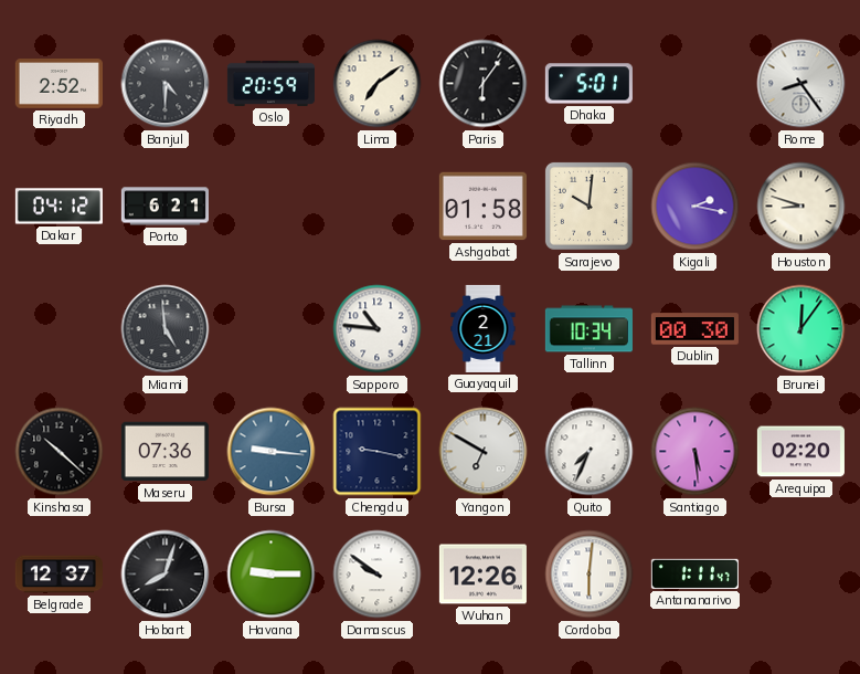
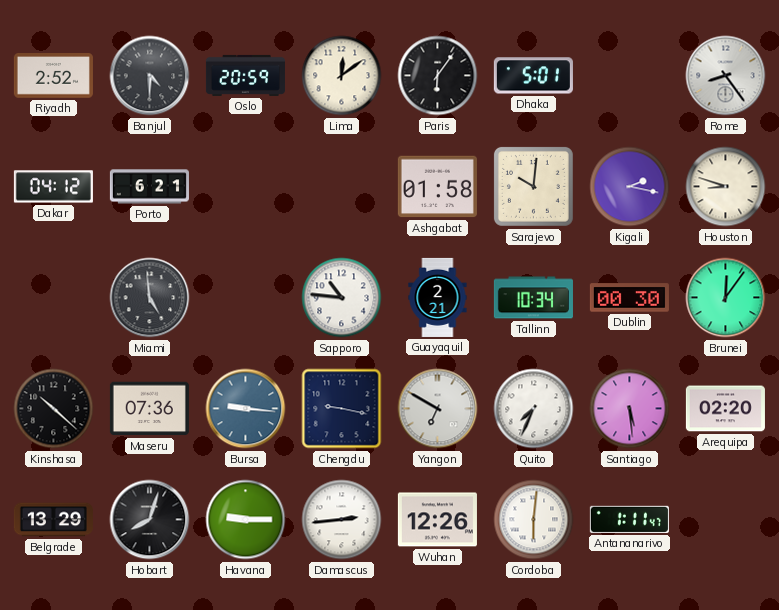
Lima: 7:09 -> 12:09 (342, 76)
Belgrade: 12:37 -> 13:29 (53, 520)
Damascus: 9:51 -> 2:44 (342, 520)
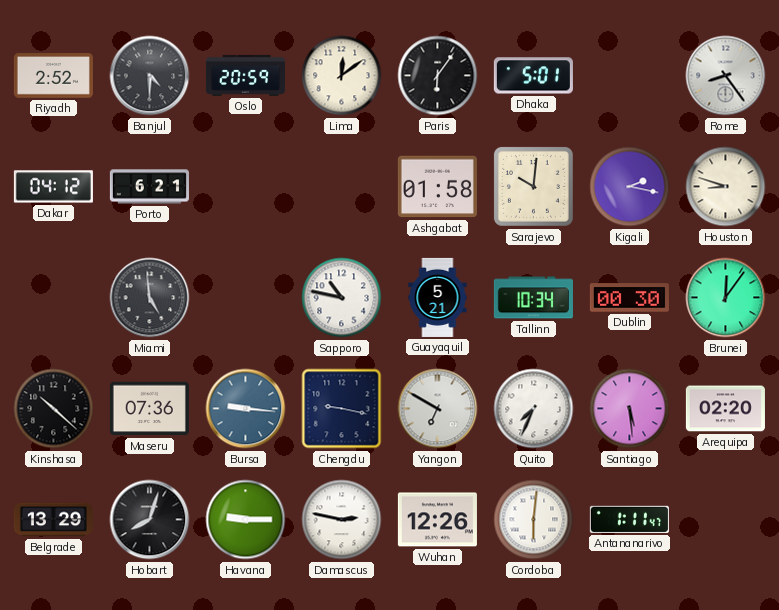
Sapporo: 10:46 -> 10:47 (342, 298)
Guayaquil: 2:21 -> 5:21 (438, 297)
Damascus: 2:44 -> 2:47 (342, 520)
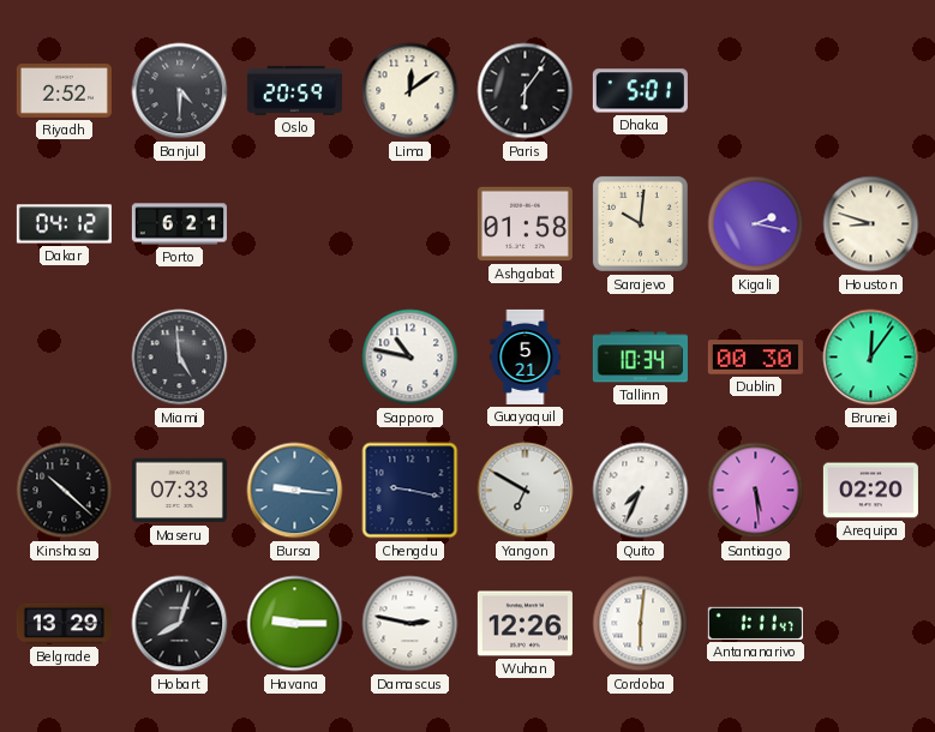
Rome: 8:24 -> none (726, 76)
Maseru: 07:36 -> 07:33 (179, 491)
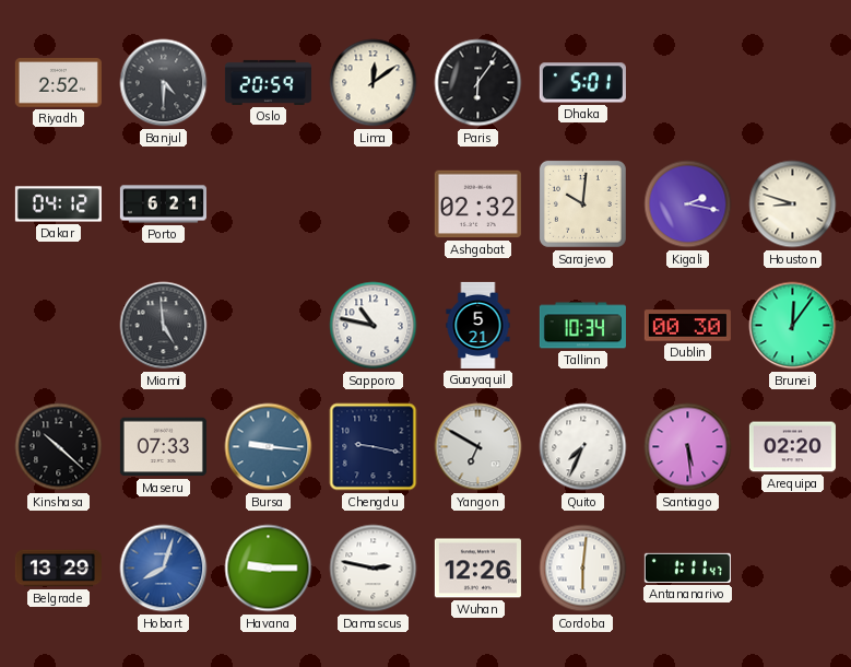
Ashgabat: 01:58 -> 02:32 (477, 204)
Hobart dial: black -> blue (164, 569)
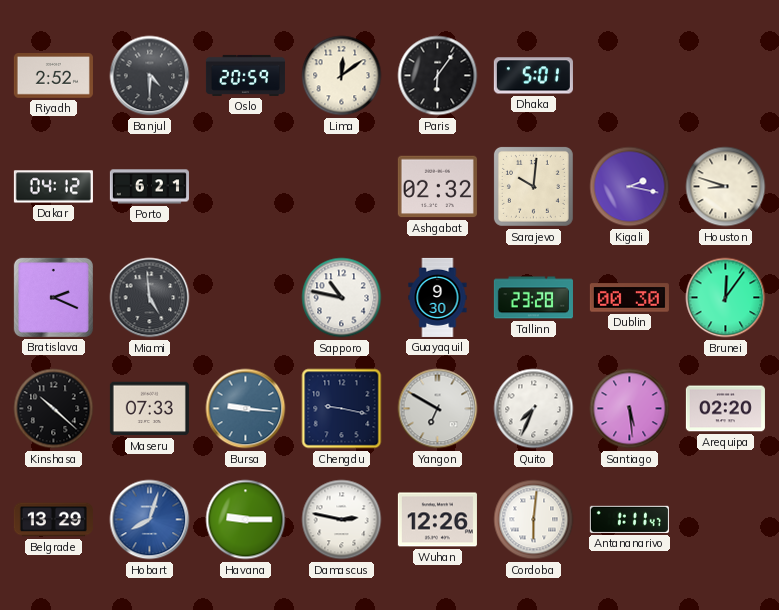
Bratislava: none -> 2:19 (53, 297)
Guayaquil: 5:21 -> 9:30 (438, 297)
Tallinn: 10:34 -> 23:28 (533, 298)
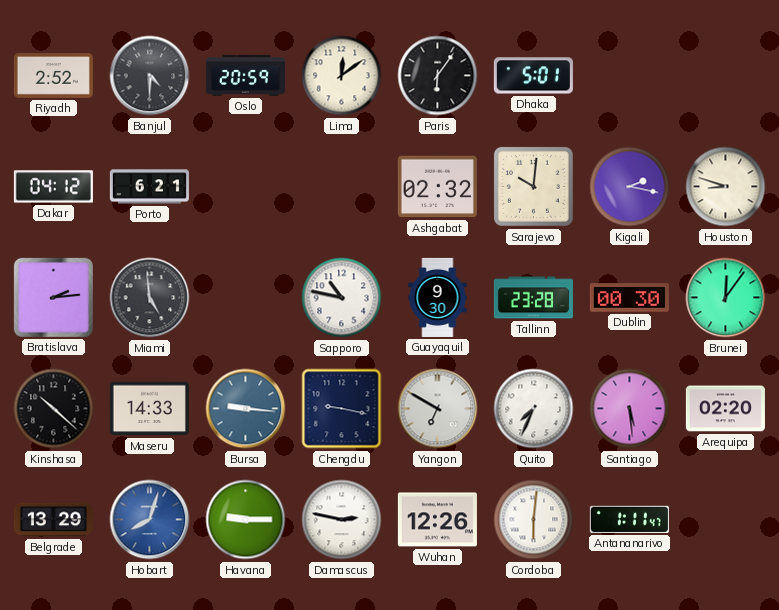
Bratislava: 2:19 -> 2:14 (53, 297)
Maseru: 07:33 -> 14:33 (149, 409)
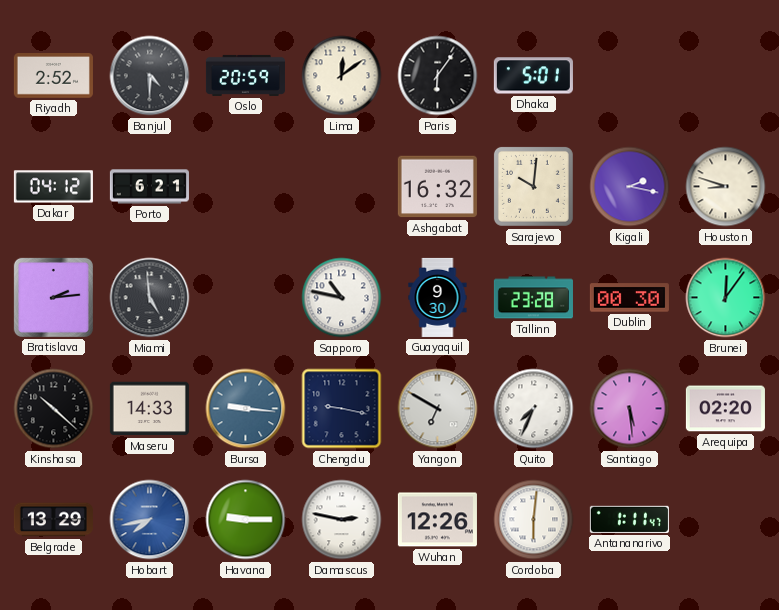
Ashgabat: 02:32 -> 16:32 (437, 187)
Hobart: 8:03 -> 7:43 (150, 520)
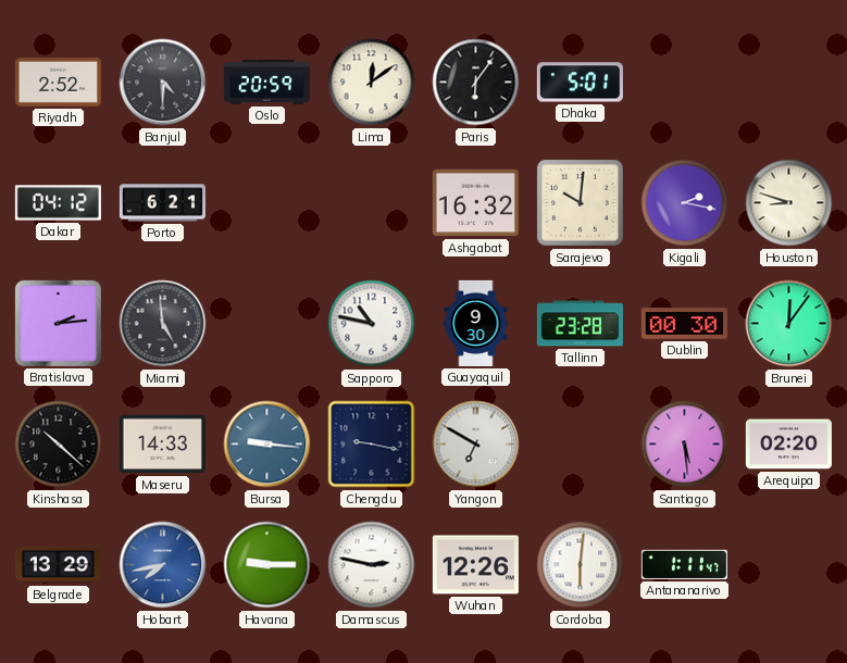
Quito: 7:34 -> none (534, 409)
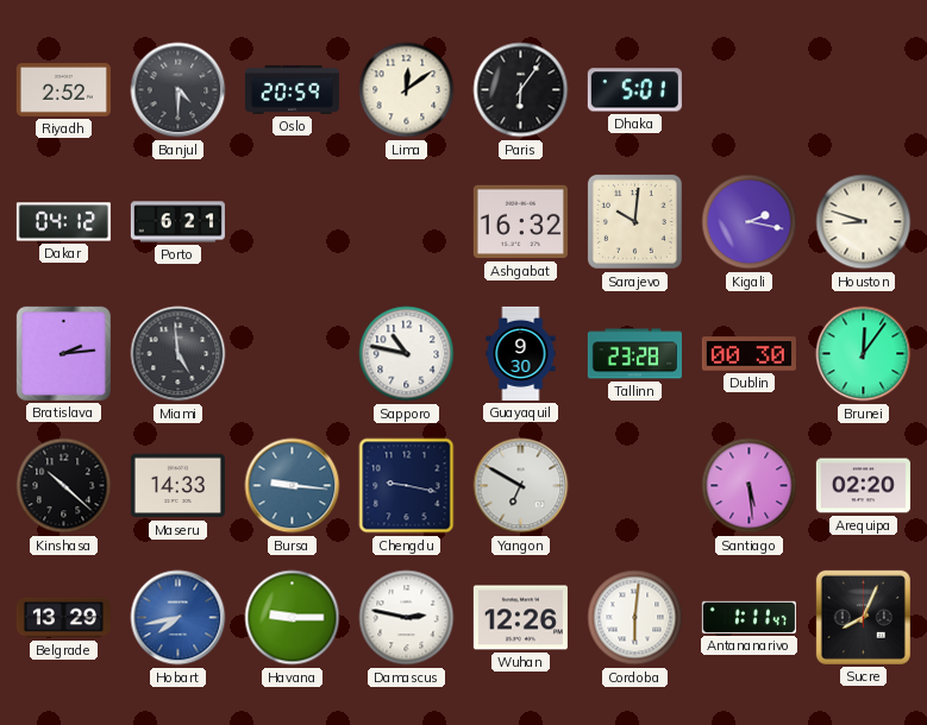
Sucre: none -> 8:04 (863, 617)
